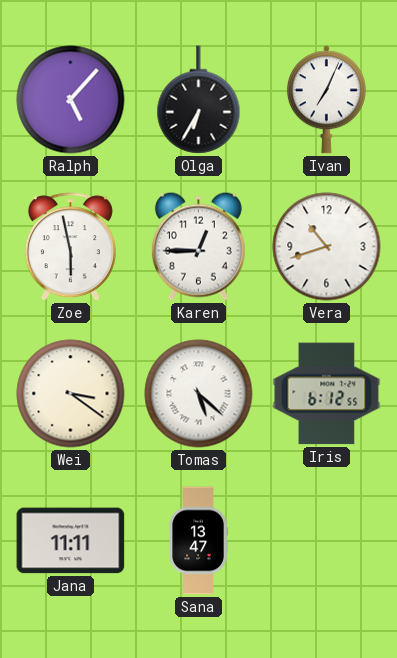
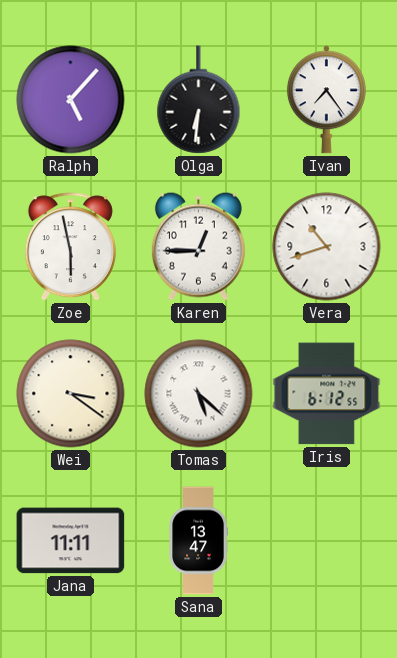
Olga: 6:35 -> 6:31 (199, 100)
Ivan: 7:04 -> 7:24 (326, 100)
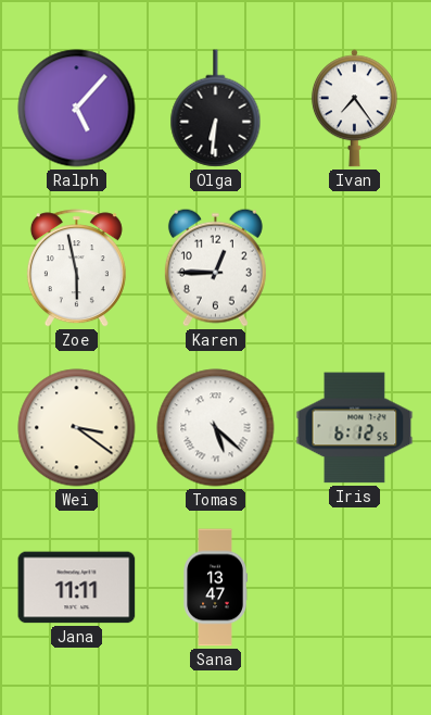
Vera: 10:42 -> none (327, 247)
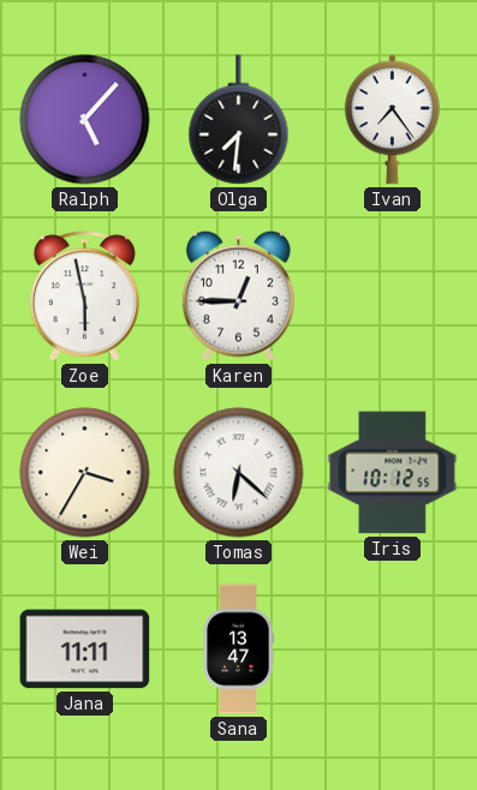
Olga: 6:31 -> 7:31 (239, 120)
Wei: 3:21 -> 3:35 (85, 473)
Tomas: 5:22 -> 6:22 (239, 473)
Iris: 6:12 -> 10:12 (393, 473)
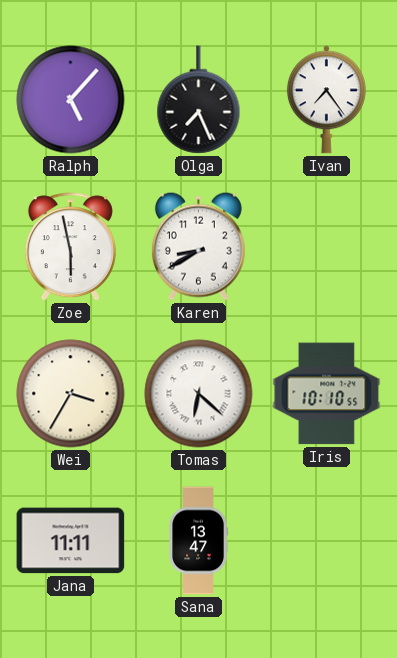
Olga: 7:31 -> 7:26 (199, 100)
Karen: 12:45 -> 8:40 (198, 246)
Iris: 10:12 -> 10:10 (327, 394)
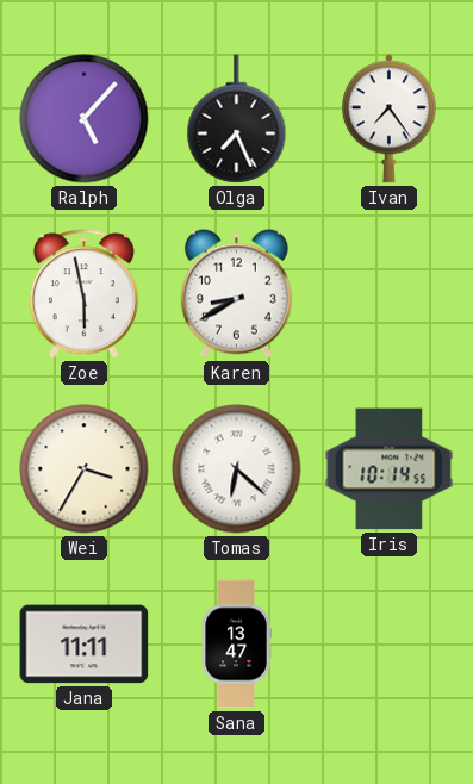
Iris: 10:10 -> 10:14 (390, 469)
